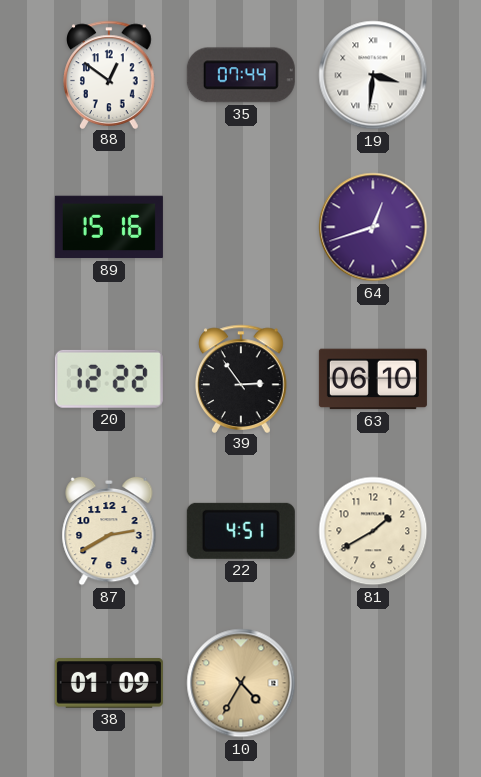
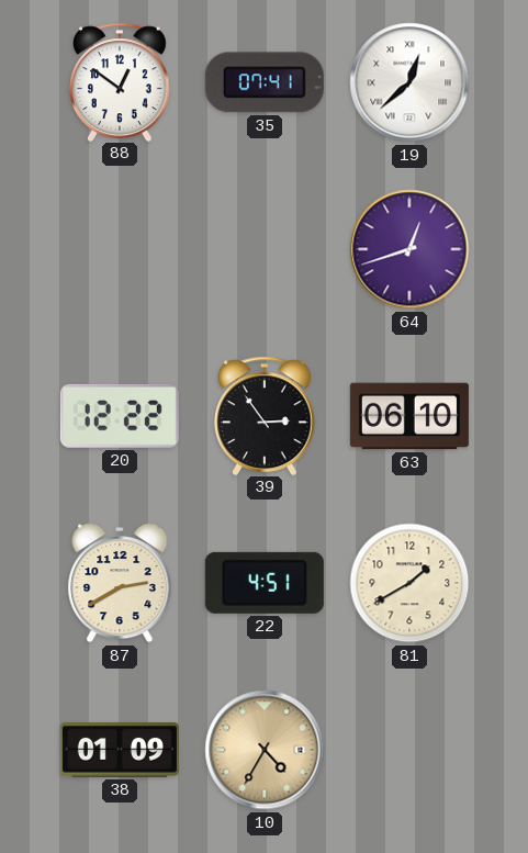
35: 07:44 -> 07:41 (265, 82)
19: 3:31 -> 12:38 (409, 82)
89: 15:16 -> none (109, 227)
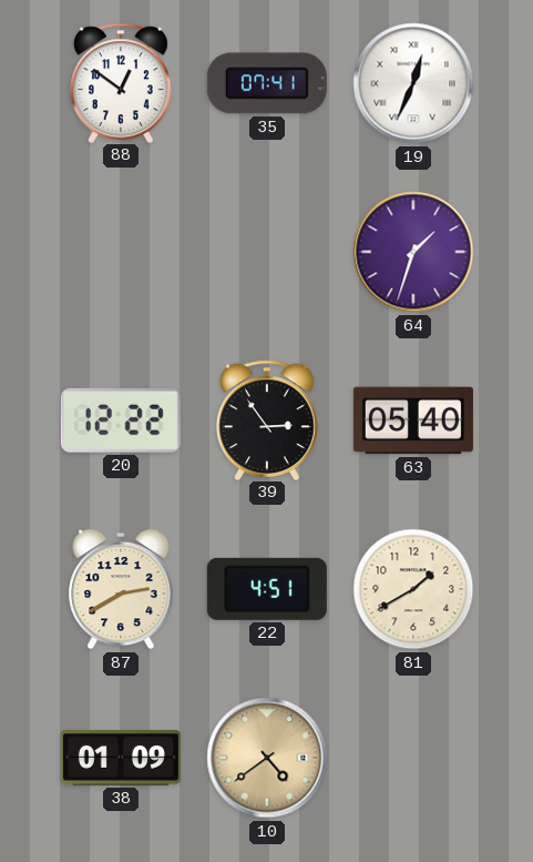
19: 12:38 -> 12:34 (413, 83)
64: 12:42 -> 1:33 (413, 252)
63: 06:10 -> 05:40 (413, 420)
10: 4:35 -> 4:39 (267, 758)
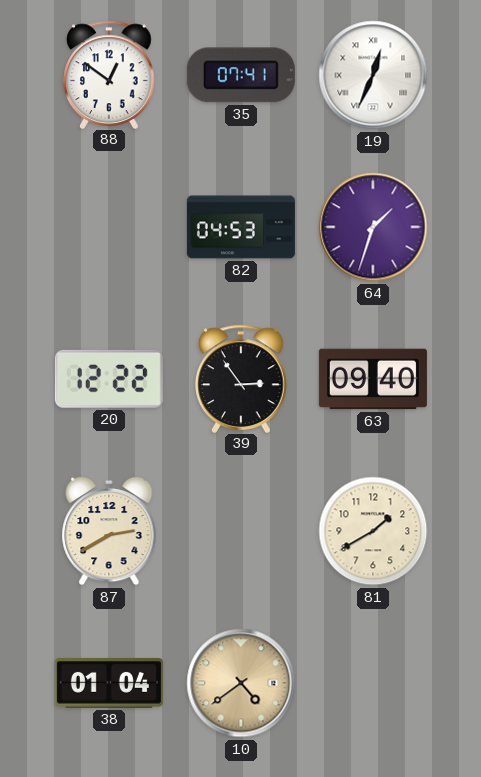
82: none -> 04:53 (241, 227)
63: 05:40 -> 09:40 (373, 379)
22: 4:51 -> none (267, 589)
38: 01:09 -> 01:04 (109, 684)
